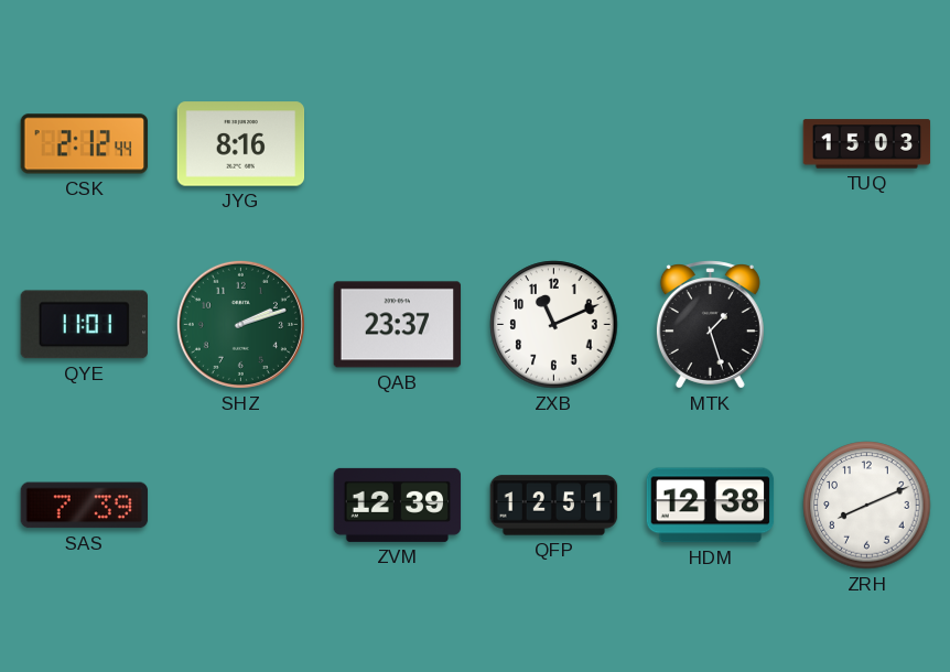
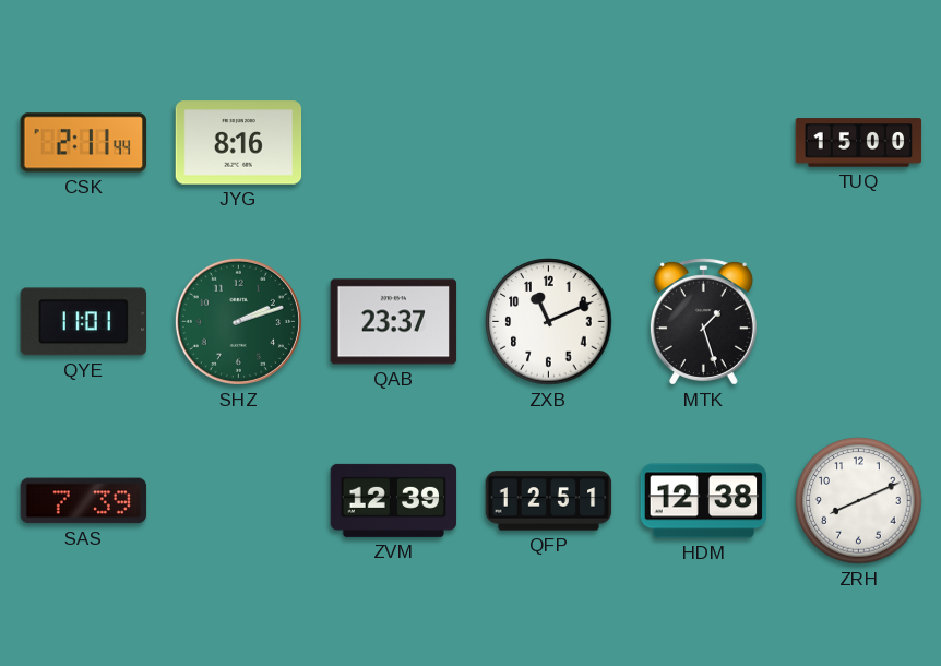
CSK: 2:12 -> 2:11 (84, 143)
TUQ: 15:03 -> 15:00 (859, 143)
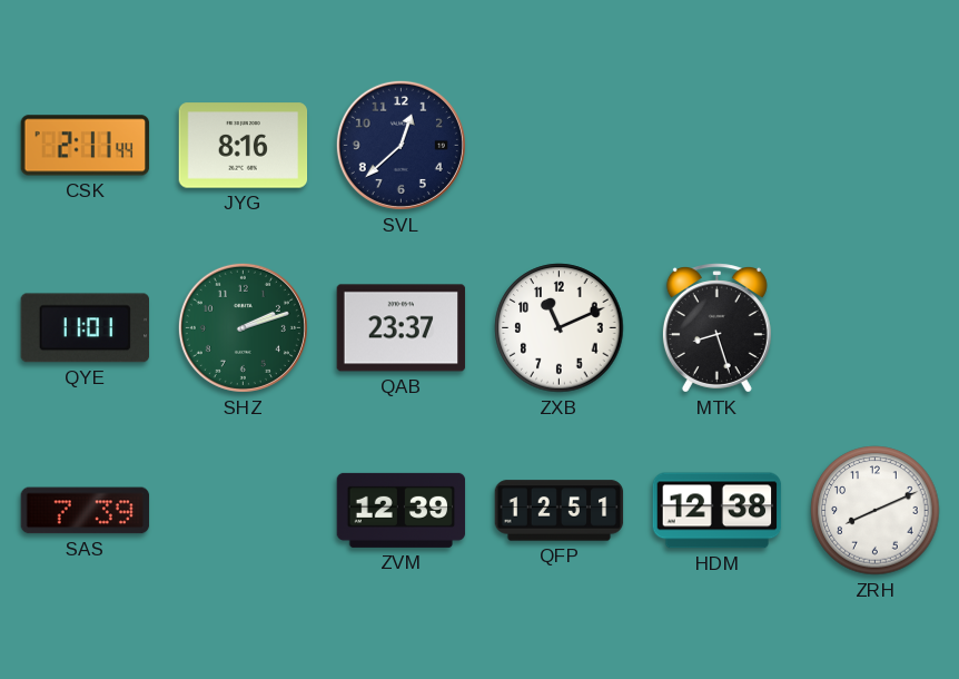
SVL: none -> 12:38 (401, 145)
TUQ: 15:00 -> none (859, 143)
MTK: 1:27 -> 8:27 (716, 328)
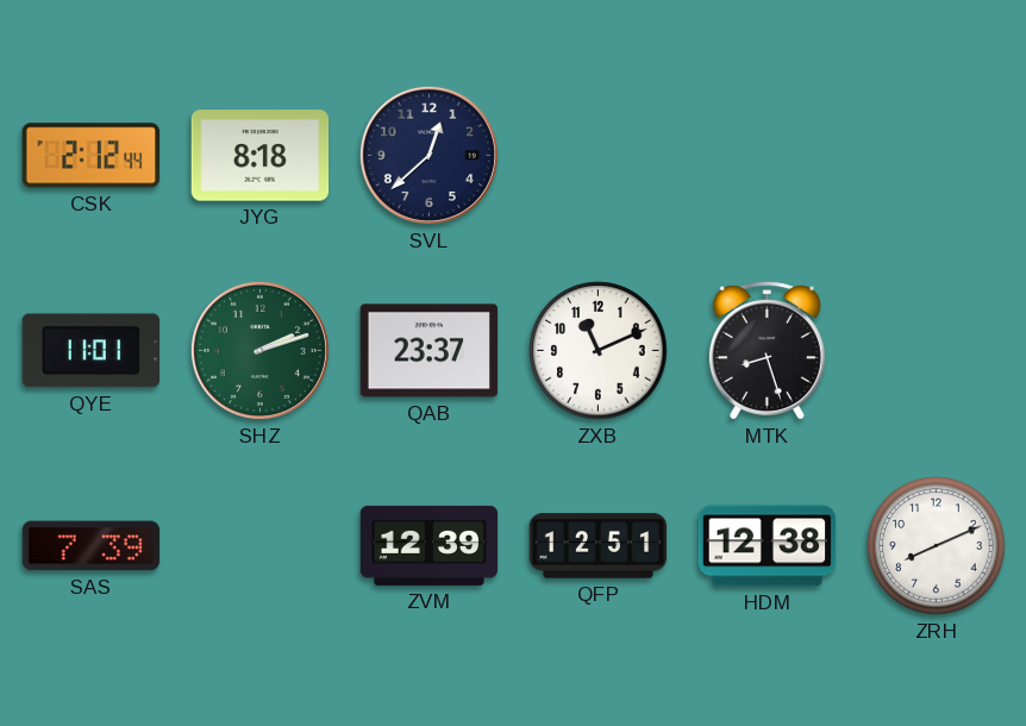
CSK: 2:11 -> 2:12 (92, 156)
JYG: 8:16 -> 8:18 (261, 156)
